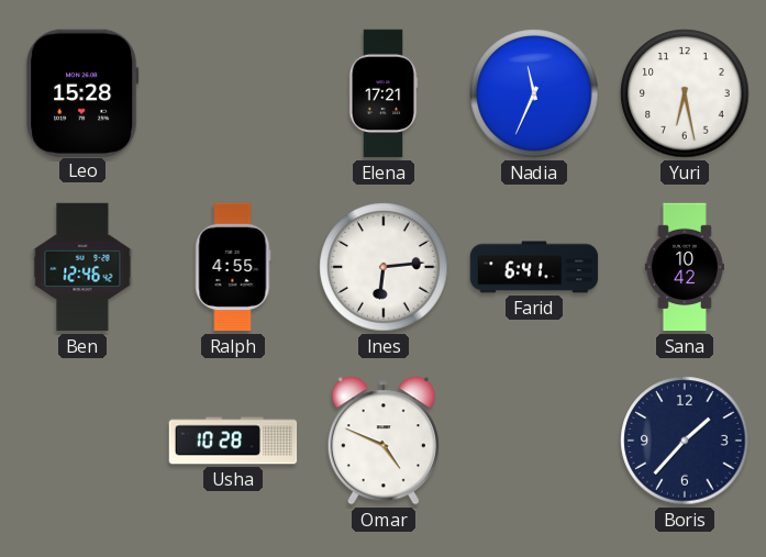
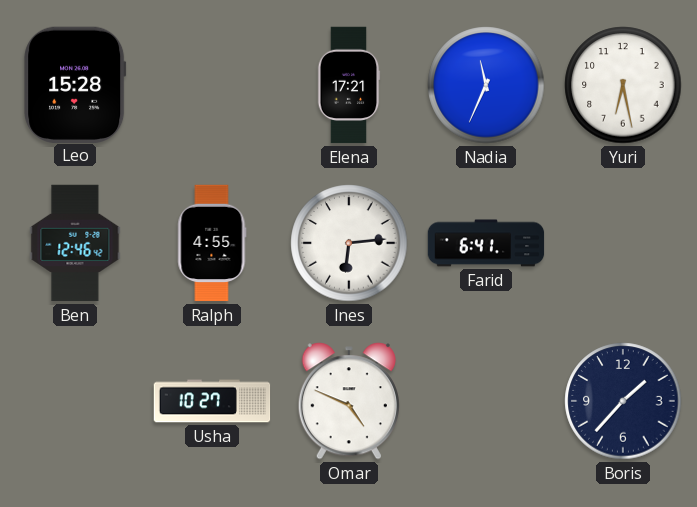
Sana: 10:42 -> none (685, 267)
Usha: 10:28 -> 10:27 (212, 401)
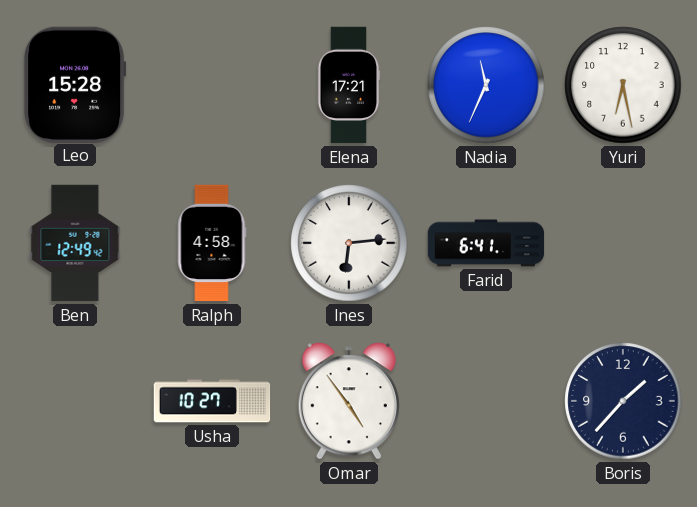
Ben: 12:46 -> 12:49 (75, 243)
Ralph: 4:55 -> 4:58 (212, 243)
Omar: 4:49 -> 4:54 (349, 401)
